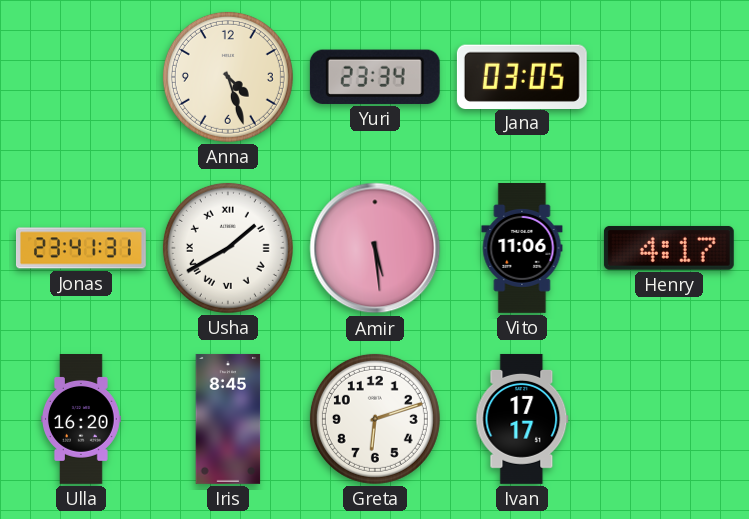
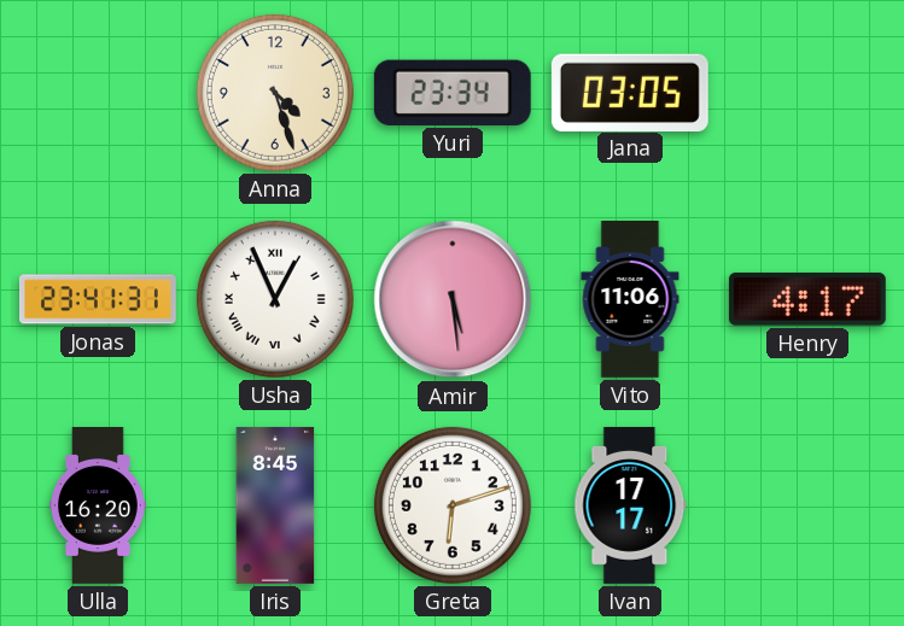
Usha: 1:40 -> 12:56 (275, 299)
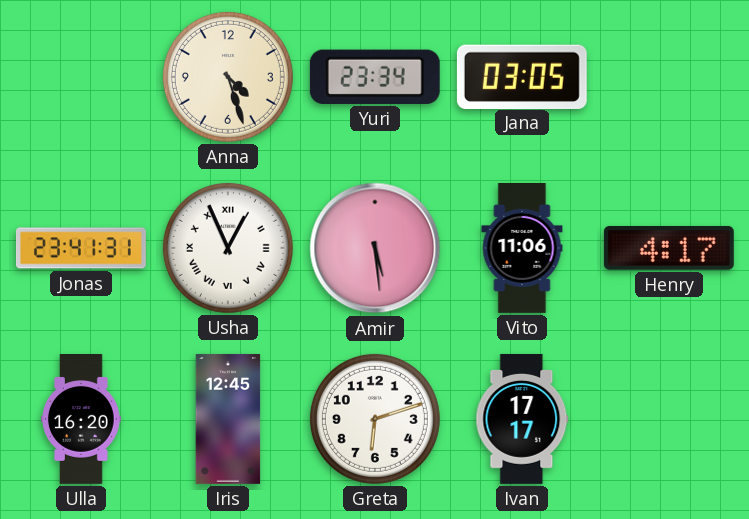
Iris: 8:45 -> 12:45 (228, 419)
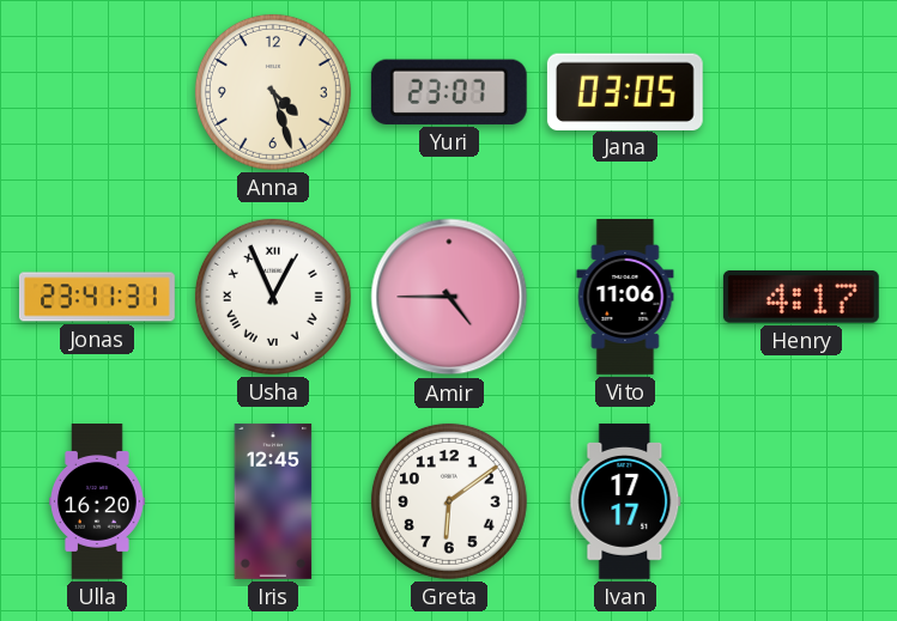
Yuri: 23:34 -> 23:07 (449, 92)
Amir: 5:29 -> 4:45 (449, 297)
Greta: 6:12 -> 6:09 (449, 501)
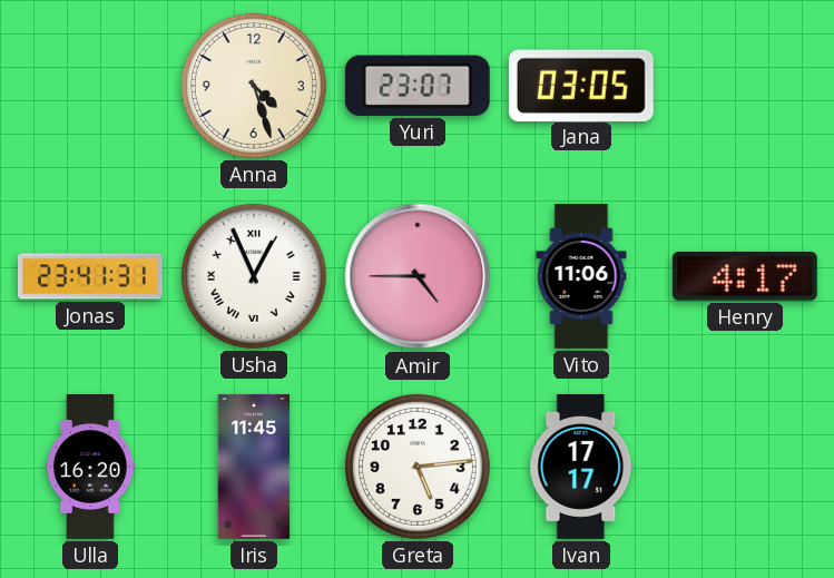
Iris: 12:45 -> 11:45 (254, 467)
Greta: 6:09 -> 5:14 (418, 467)
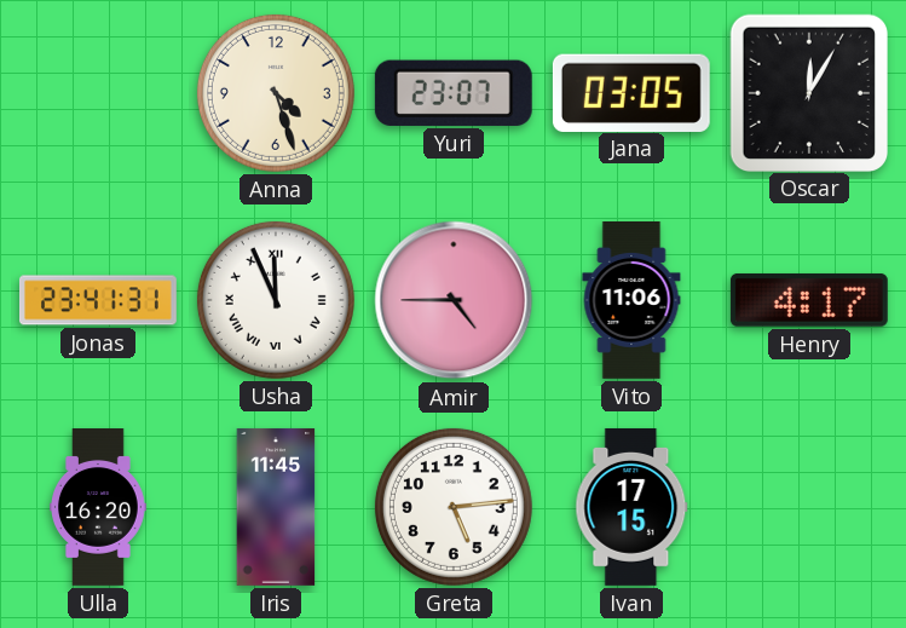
Oscar: none -> 12:05 (808, 92)
Usha: 12:56 -> 11:56 (276, 300)
Ivan: 17:17 -> 17:15 (631, 507)
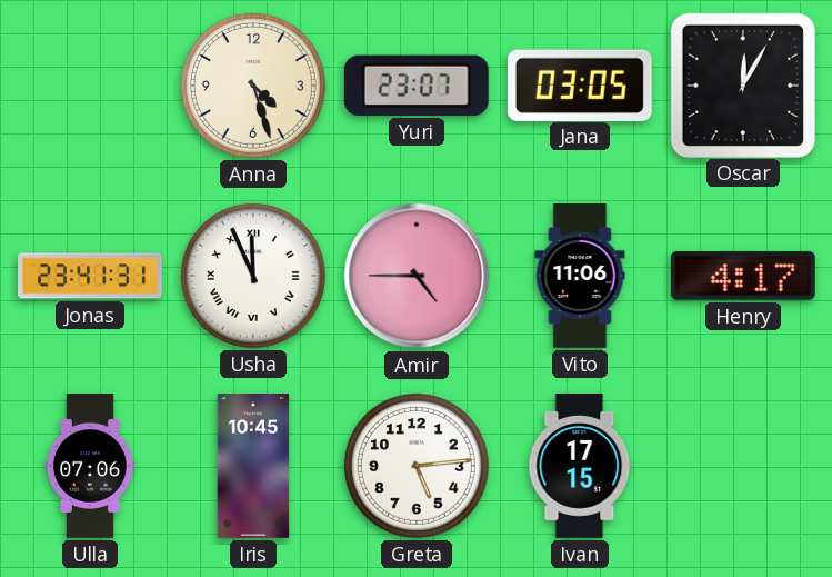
Ulla: 16:20 -> 07:06 (91, 467)
Iris: 11:45 -> 10:45 (253, 466)
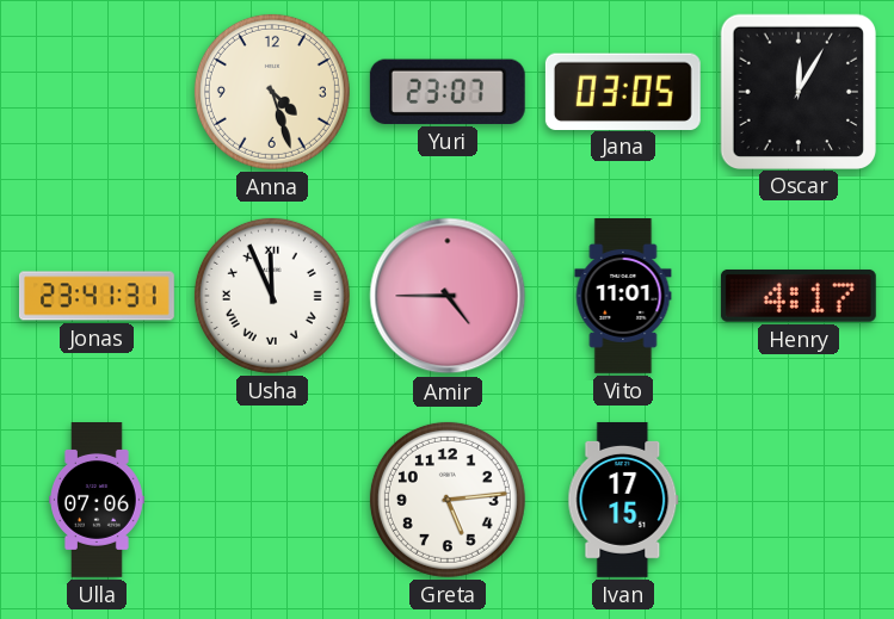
Vito: 11:06 -> 11:01 (623, 297)
Iris: 10:45 -> none (253, 466)
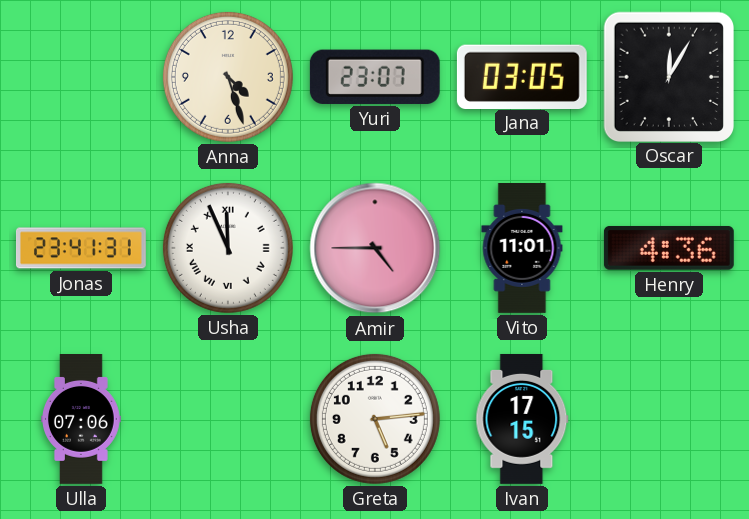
Henry: 4:17 -> 4:36 (669, 248)
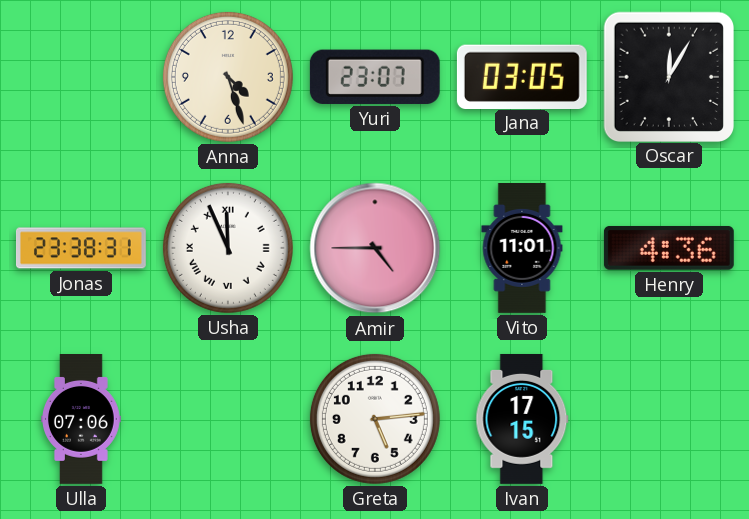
Jonas: 23:41 -> 23:38 (82, 248)
